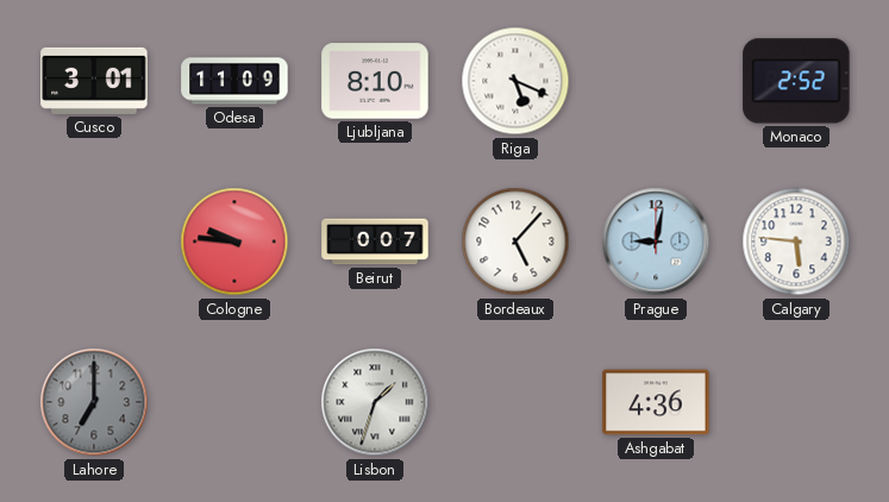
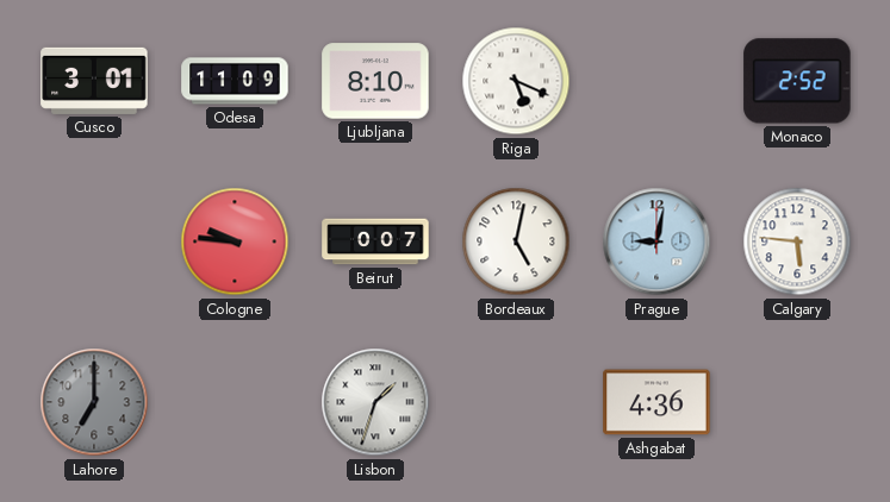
Bordeaux: 5:07 -> 5:02 (516, 241)
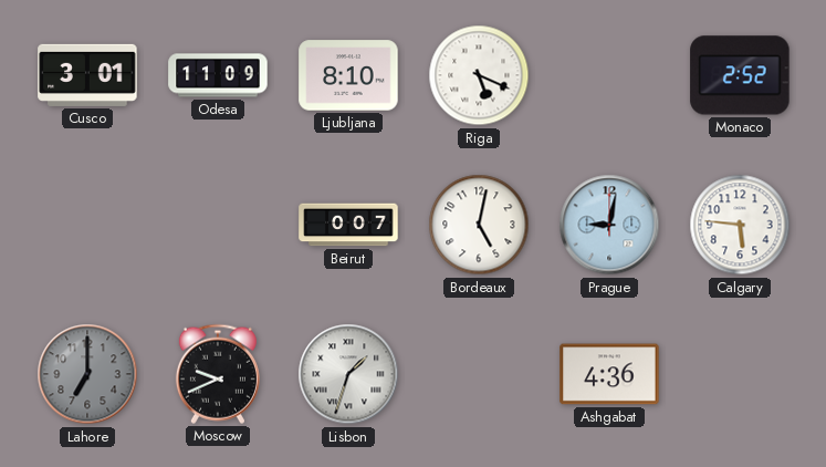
Cologne: 9:46 -> none (235, 241)
Moscow: none -> 9:41 (218, 374)
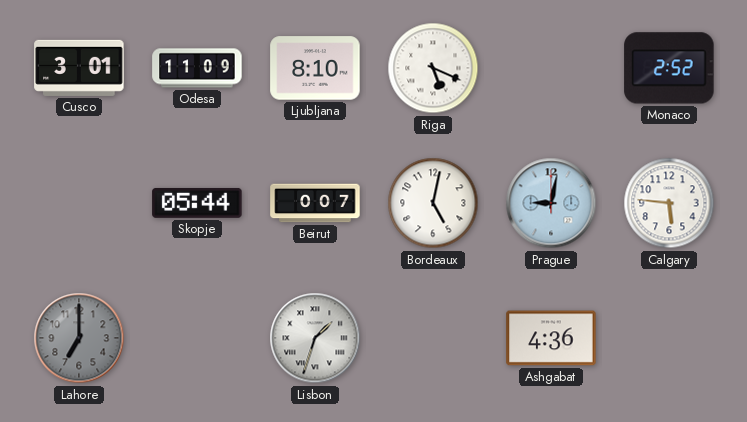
Skopje: none -> 05:44 (197, 203)
Moscow: 9:41 -> none (218, 374)
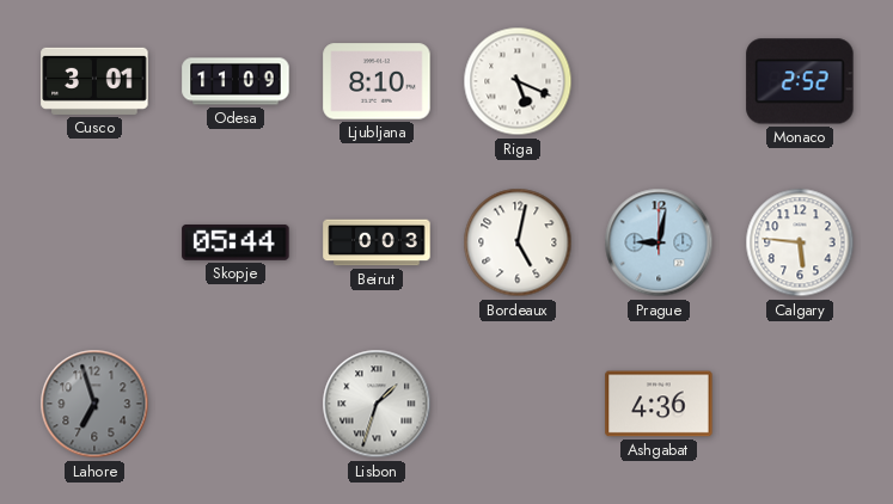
Beirut: 0:07 -> 0:03 (377, 242)
Lahore: 7:00 -> 6:57 (94, 404)
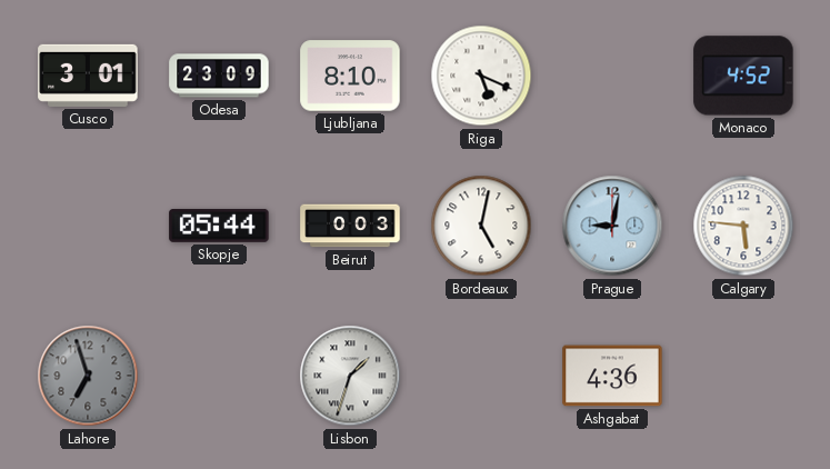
Odesa: 11:09 -> 23:09 (219, 76)
Monaco: 2:52 -> 4:52 (743, 76)
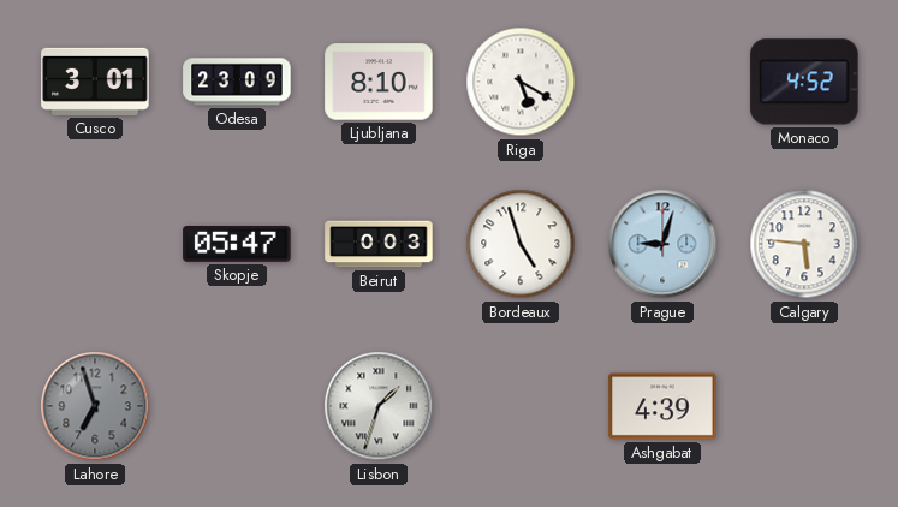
Riga: 5:19 -> 5:20 (521, 82)
Skopje: 05:44 -> 05:47 (237, 244)
Bordeaux: 5:02 -> 4:57 (521, 244)
Prague: 9:02 -> 9:03 (662, 244)
Ashgabat: 4:36 -> 4:39 (662, 406)
